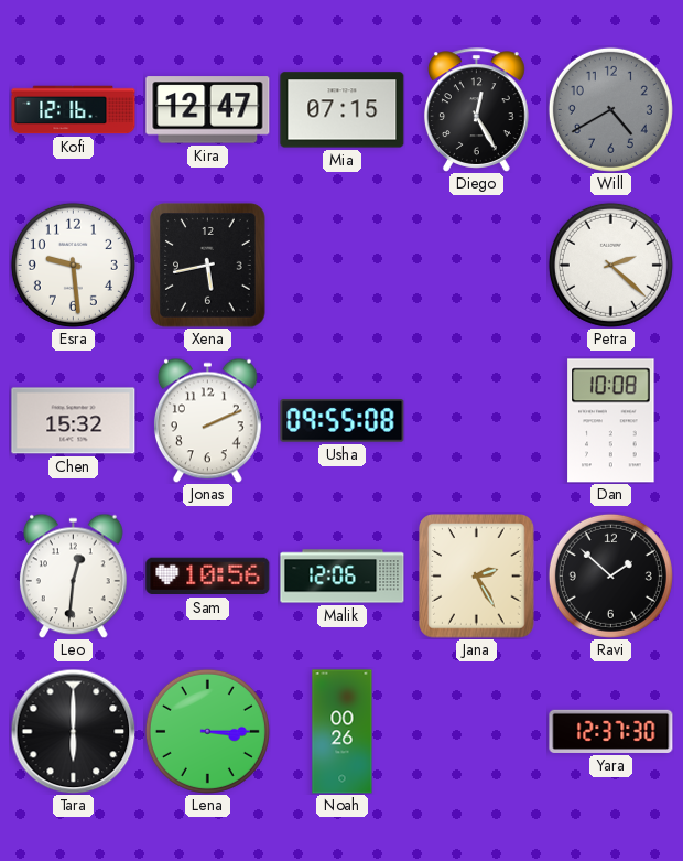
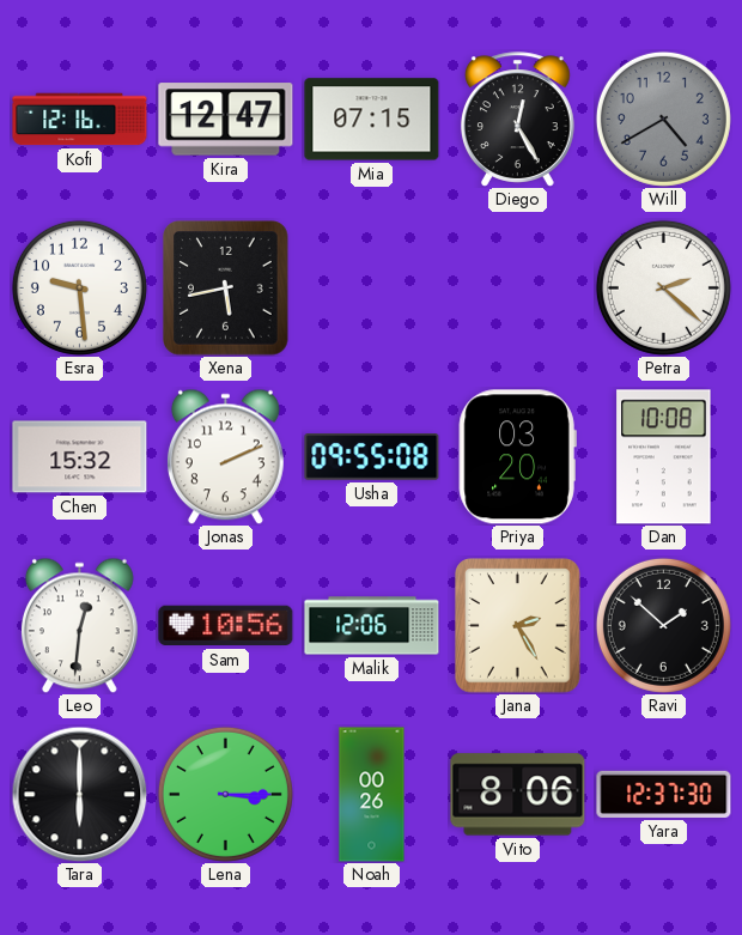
Priya: none -> 03:20 (517, 457)
Vito: none -> 8:06 (518, 795)
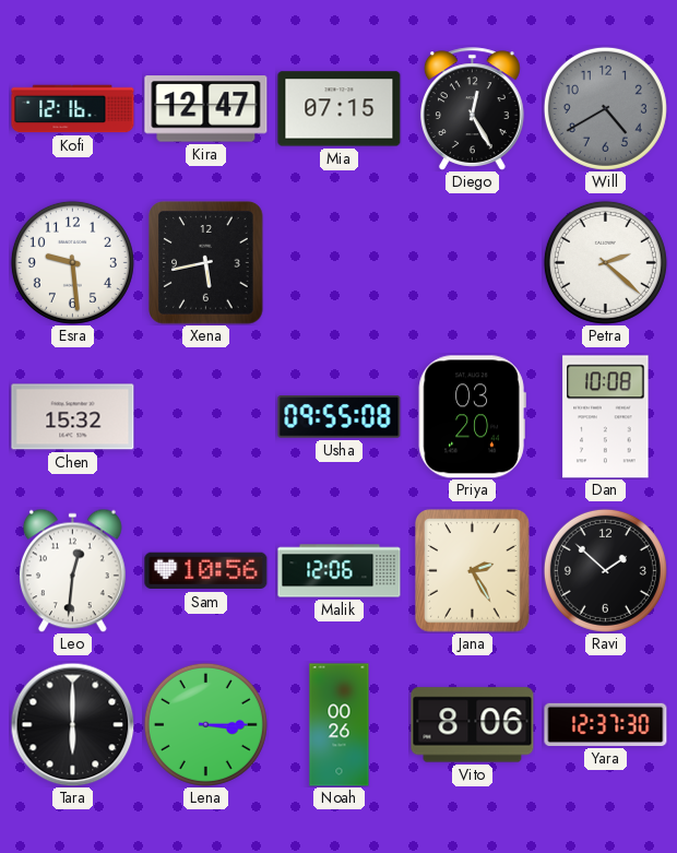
Jonas: 2:11 -> none (225, 456)
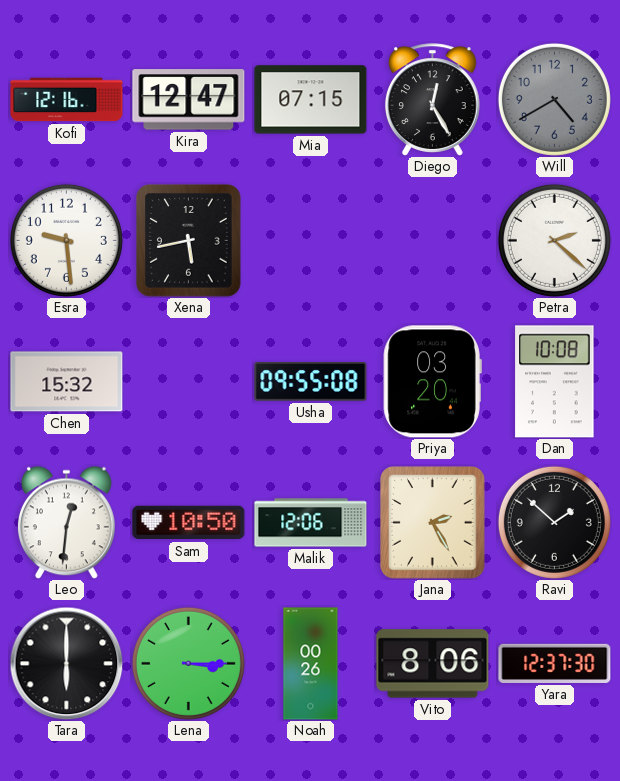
Sam: 10:56 -> 10:50 (189, 523)
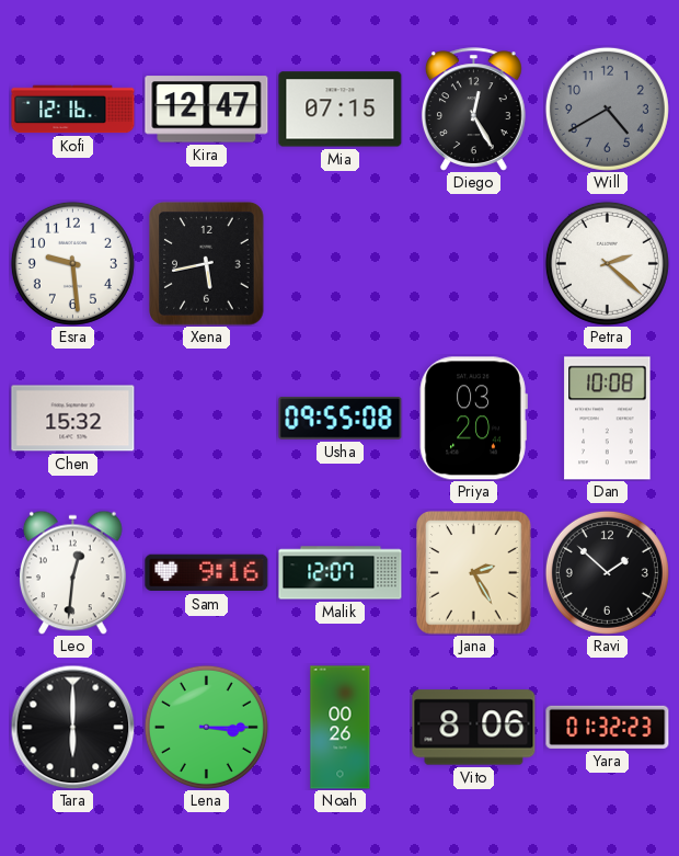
Sam: 10:50 -> 9:16 (207, 573)
Malik: 12:06 -> 12:07 (341, 573)
Yara: 12:37 -> 01:32 (608, 727)
